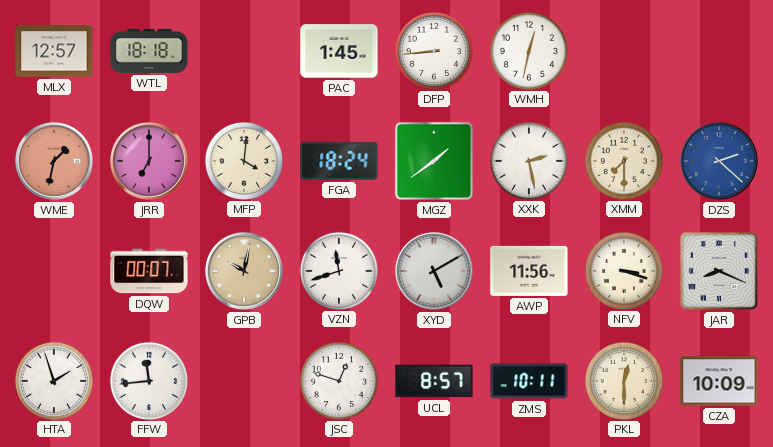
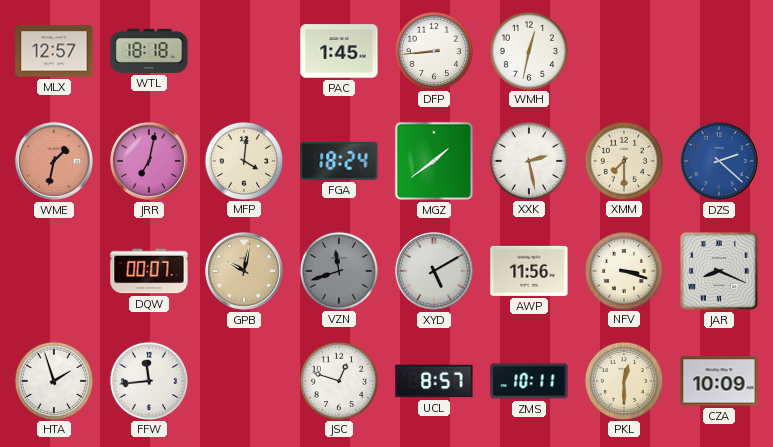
JRR: 7:00 -> 7:02 (149, 161)
VZN dial: white -> grey (338, 270)
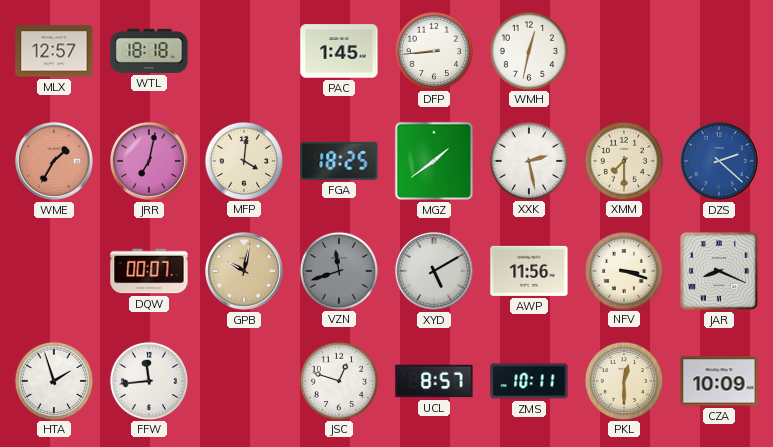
WME: 1:32 -> 1:35 (54, 161)
FGA: 18:24 -> 18:25 (339, 161)
